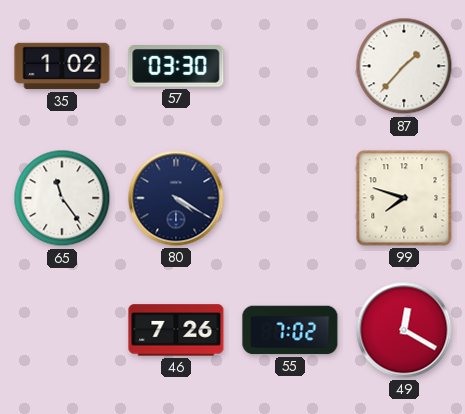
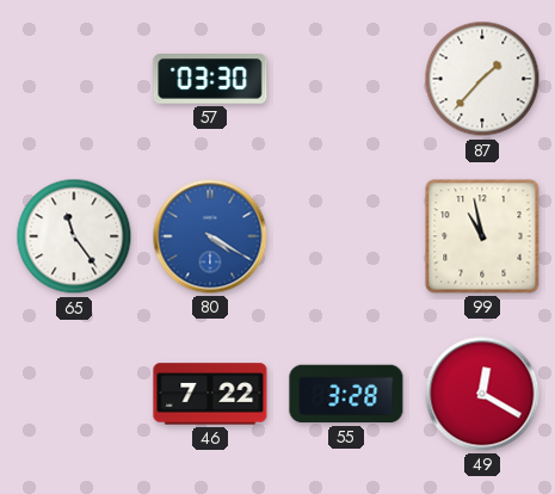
35: 1:02 -> none (62, 66)
80 dial: navy -> blue (210, 236)
99: 7:48 -> 10:58 (482, 236)
46: 7:26 -> 7:22 (210, 394)
55: 7:02 -> 3:28 (346, 394)
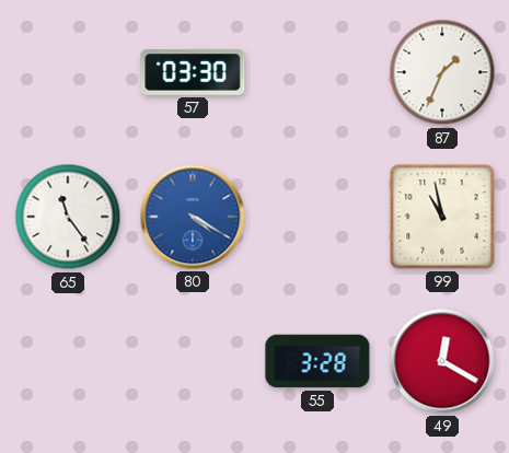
87: 1:37 -> 1:34 (442, 72)
46: 7:22 -> none (210, 394)
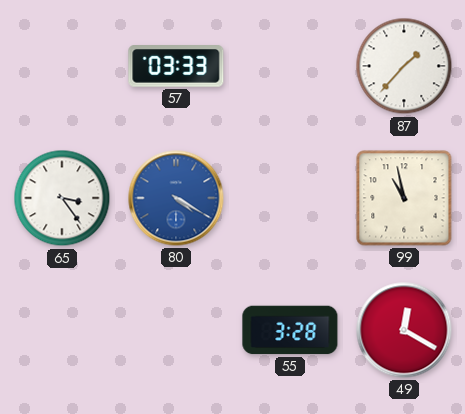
57: 03:30 -> 03:33 (176, 66)
87: 1:34 -> 1:37 (404, 66)
65: 11:24 -> 3:24 (62, 198)
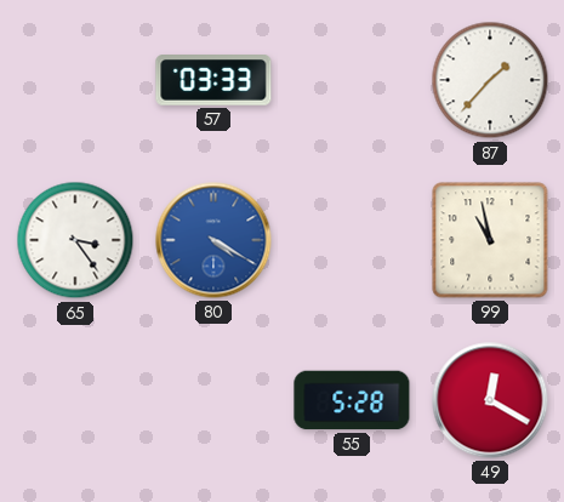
55: 3:28 -> 5:28 (352, 400)
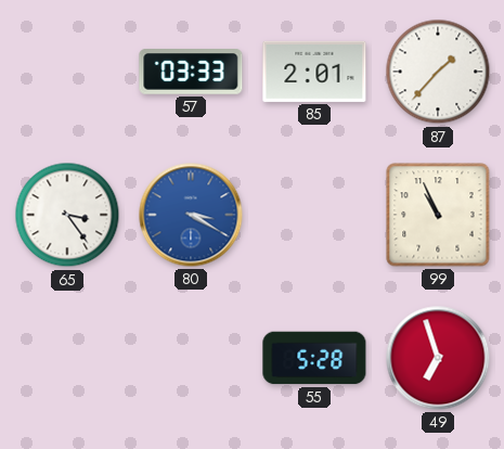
85: none -> 2:01 (314, 72)
80: 4:20 -> 3:20 (191, 215)
99: 10:58 -> 10:56 (438, 215)
49: 12:20 -> 6:57 (438, 358)
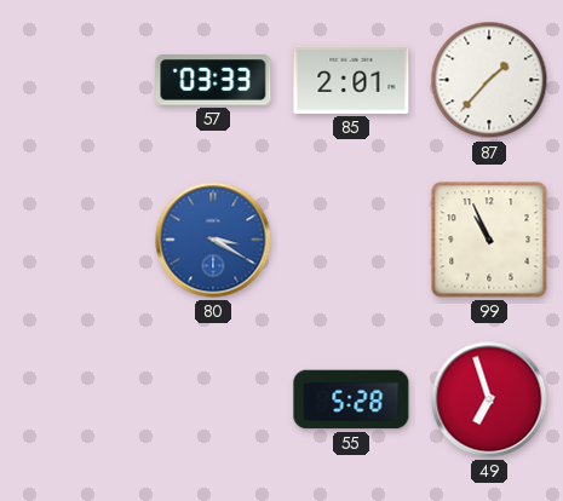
65: 3:24 -> none (67, 215)
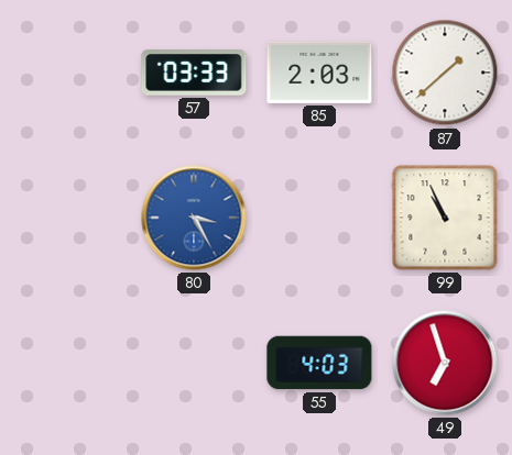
85: 2:01 -> 2:03 (319, 73)
87: 1:37 -> 1:38 (445, 73)
80: 3:20 -> 3:25 (194, 218)
55: 5:28 -> 4:03 (319, 363)
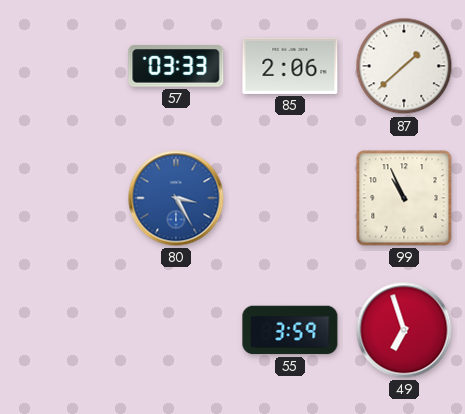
85: 2:03 -> 2:06 (290, 66)
55: 4:03 -> 3:59 (290, 330)
